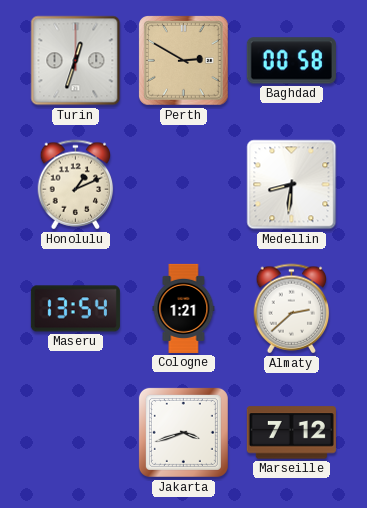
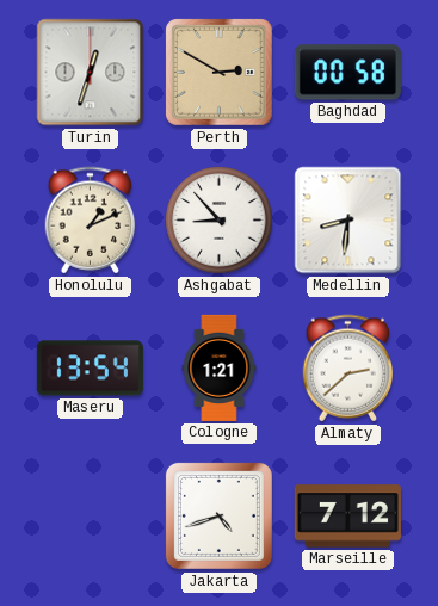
Ashgabat: none -> 8:53 (220, 221)
Jakarta: 3:42 -> 4:42 (218, 515)
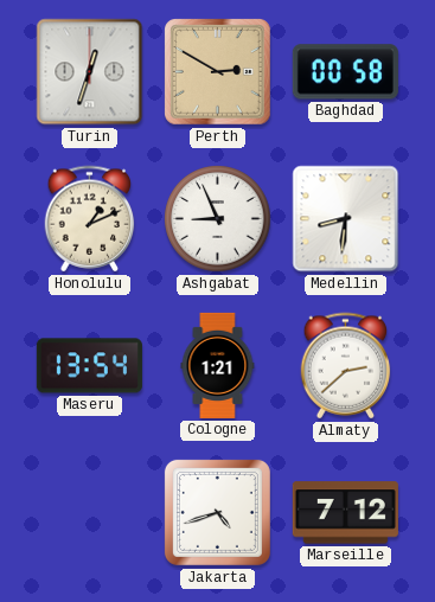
Ashgabat: 8:53 -> 8:56 (218, 219)
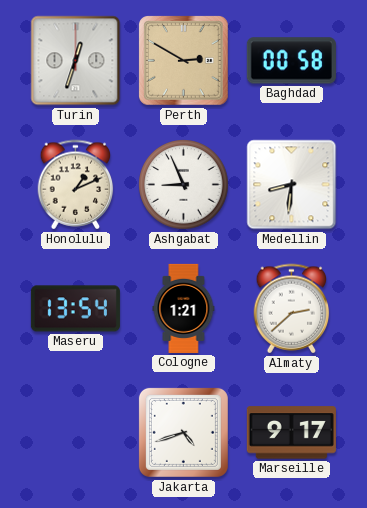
Marseille: 7:12 -> 9:17 (291, 433)
